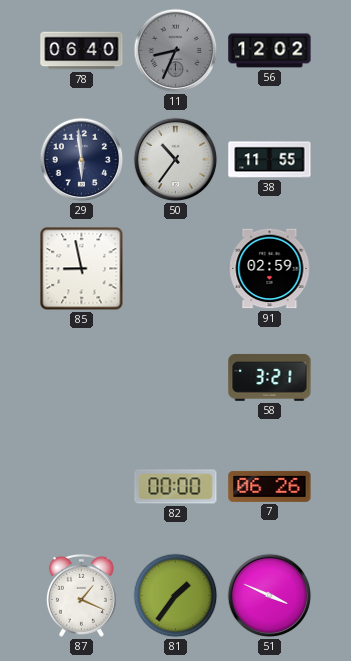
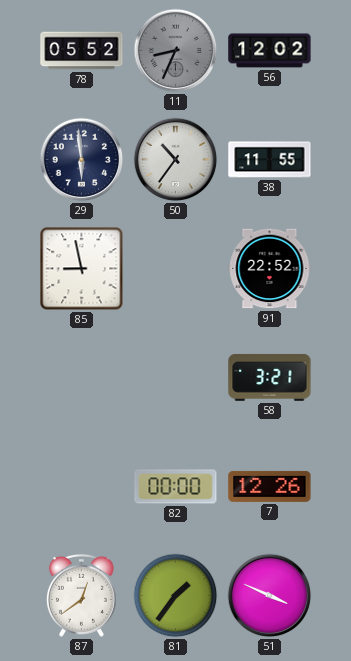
78: 06:40 -> 05:52 (82, 51)
91: 02:59 -> 22:52 (270, 269)
7: 06:26 -> 12:26 (270, 486)
87: 1:19 -> 12:39 (81, 595)
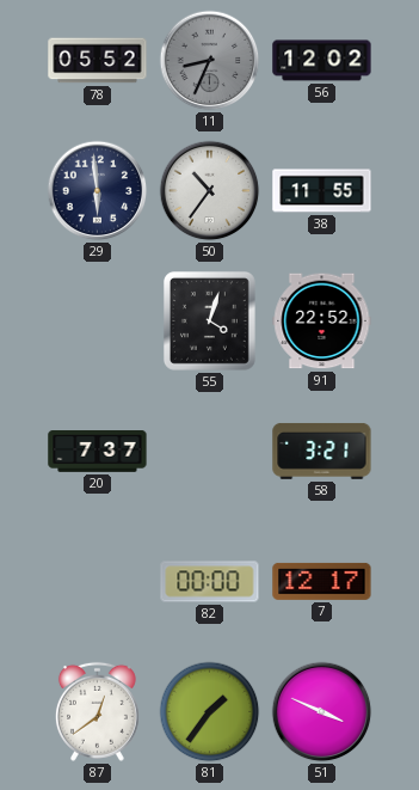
85: 8:58 -> none (82, 269)
55: none -> 4:03 (209, 320)
20: none -> 7:37 (98, 452)
7: 12:26 -> 12:17 (322, 581)
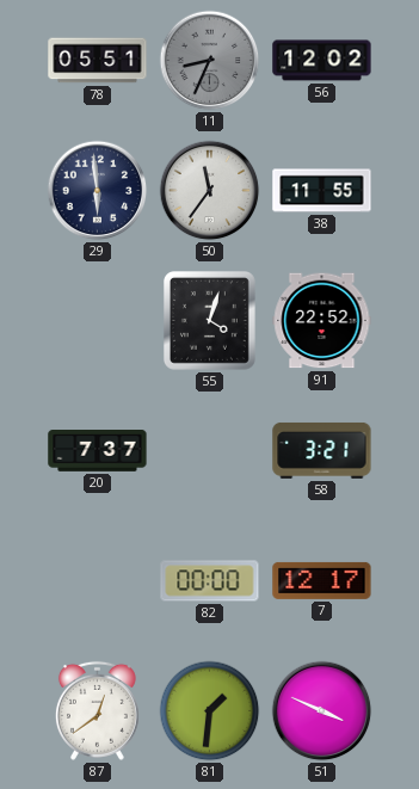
78: 05:52 -> 05:51 (98, 61)
50: 10:36 -> 11:36 (210, 191)
81: 1:36 -> 1:31 (210, 711)
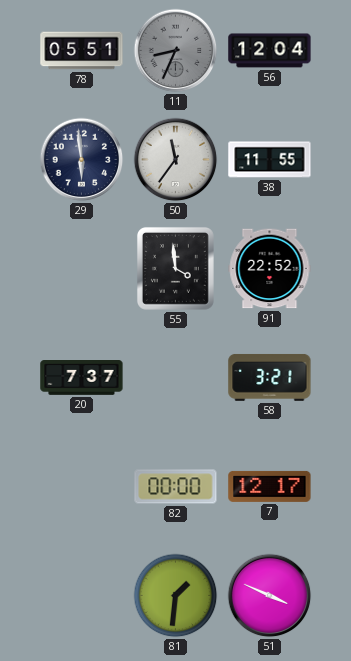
56: 12:02 -> 12:04 (270, 51)
55: 4:03 -> 3:59 (175, 268)
87: 12:39 -> none (97, 710)
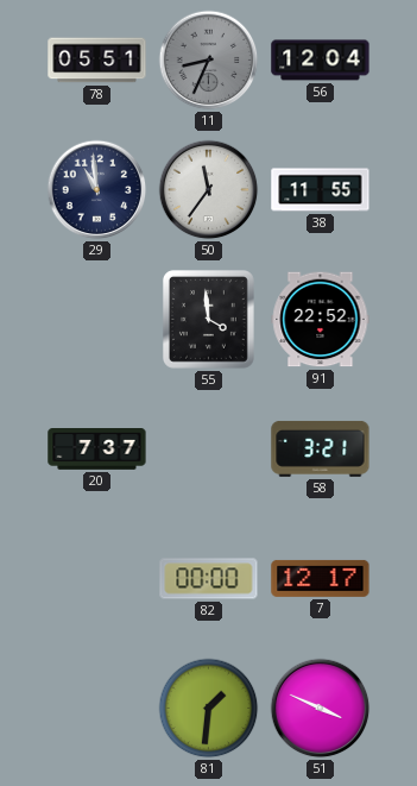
29: 5:59 -> 10:59 (97, 190)
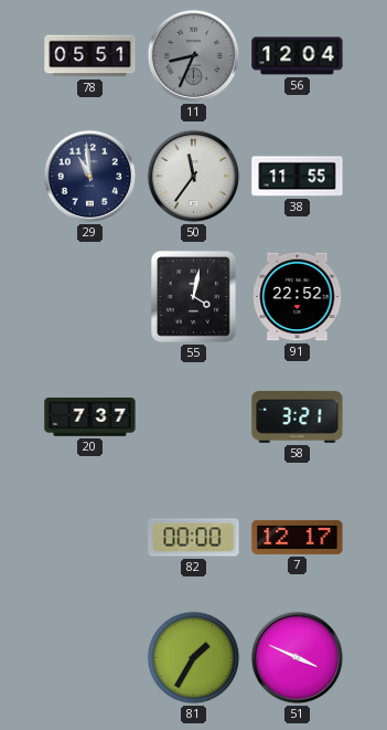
55: 3:59 -> 4:02 (193, 296)
81: 1:31 -> 1:35 (194, 658)
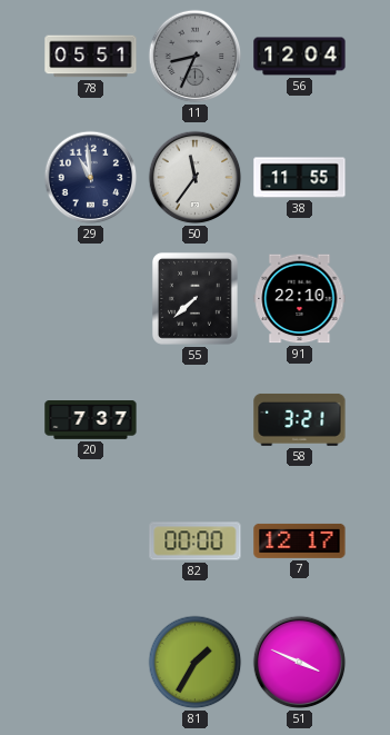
55: 4:02 -> 7:38 (194, 298)
91: 22:52 -> 22:10 (300, 299)
